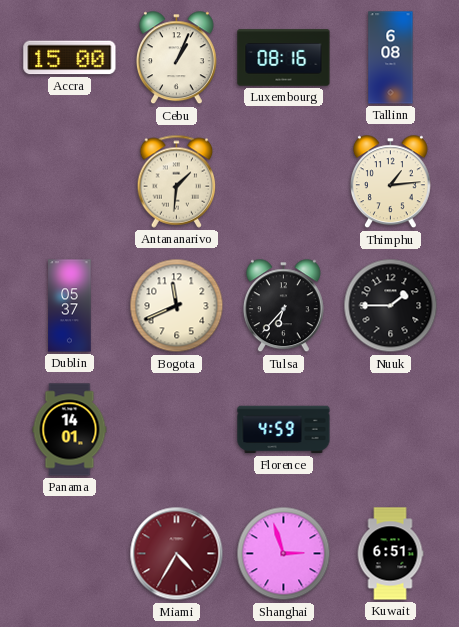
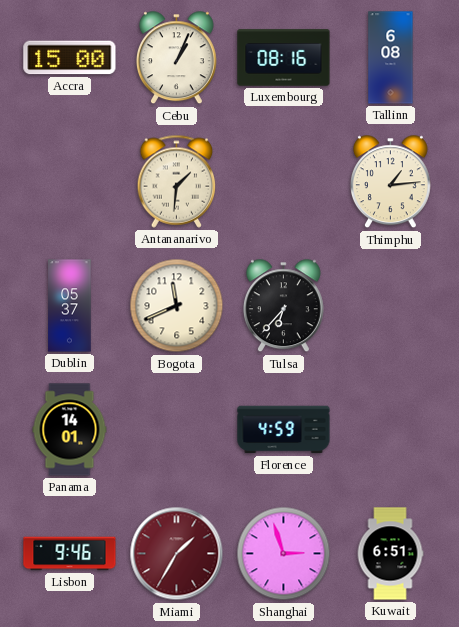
Nuuk: 1:45 -> none (391, 306)
Lisbon: none -> 9:46 (70, 554)
Miami: 4:35 -> 1:35 (177, 554)
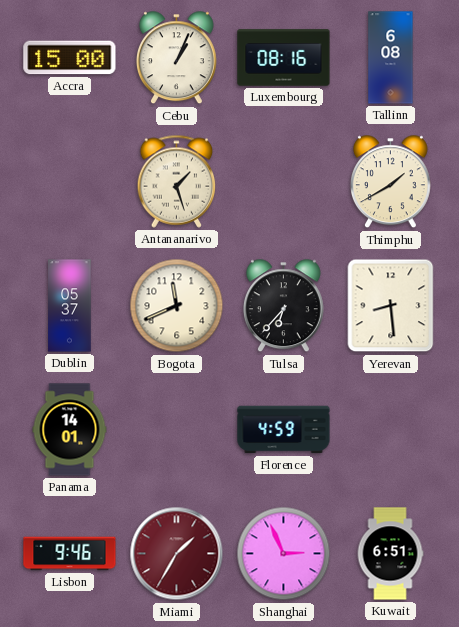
Antananarivo: 1:31 -> 1:27 (177, 181)
Thimphu: 1:14 -> 1:40 (390, 182)
Yerevan: none -> 8:29 (391, 306)
Shanghai: 2:57 -> 2:56 (284, 554)
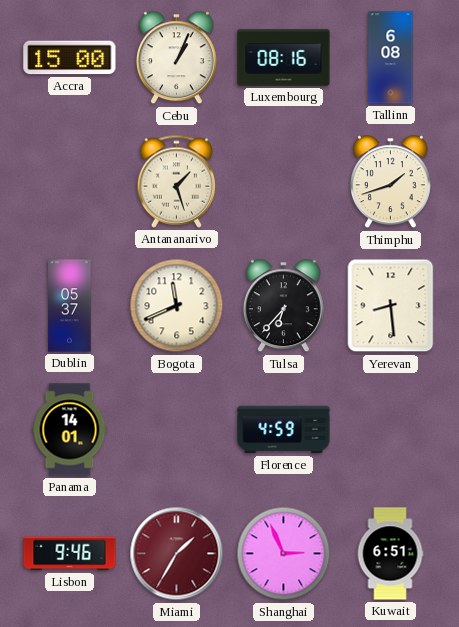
Thimphu: 1:40 -> 1:42 (390, 182)
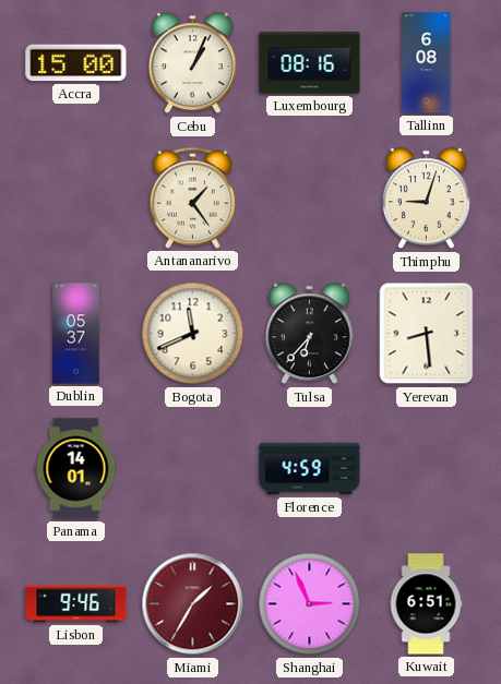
Antananarivo: 1:27 -> 1:24 (193, 197)
Thimphu: 1:42 -> 9:03 (426, 199)
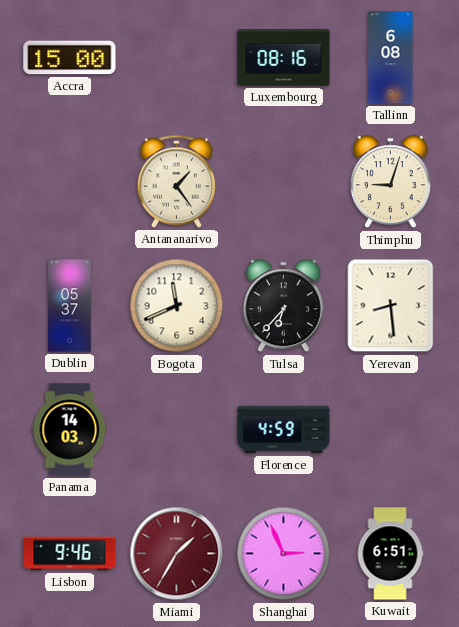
Cebu: 1:04 -> none (192, 63)
Panama: 14:01 -> 14:03 (70, 430)
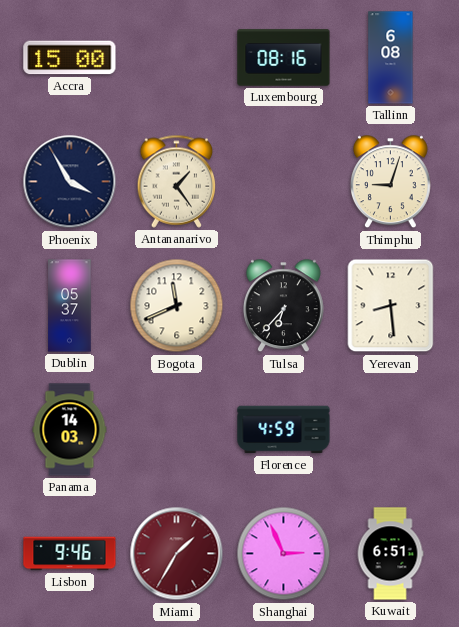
Phoenix: none -> 3:55 (70, 182)
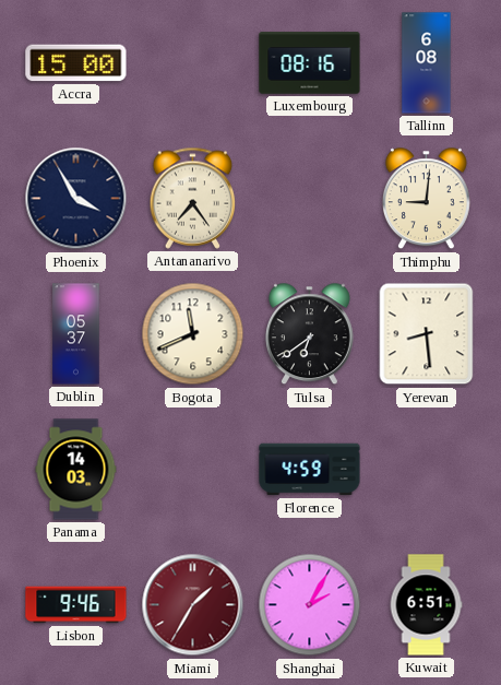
Antananarivo: 1:24 -> 7:24 (193, 198)
Thimphu: 9:03 -> 9:01 (426, 199)
Tulsa: 6:37 -> 6:39 (309, 334)
Shanghai: 2:56 -> 2:05 (310, 605)
